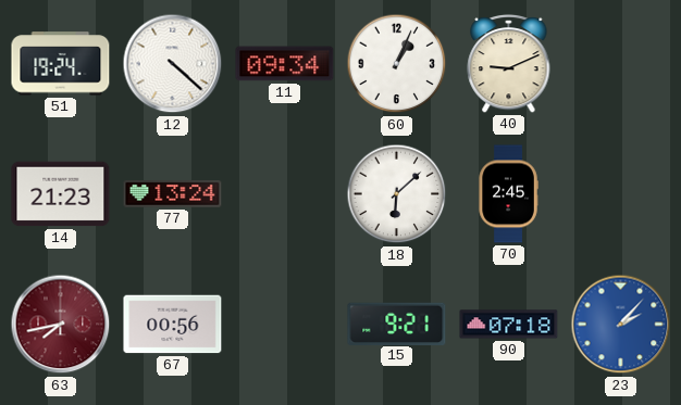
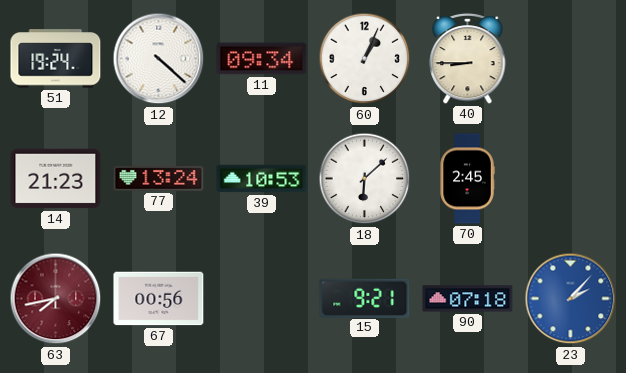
40: 9:11 -> 8:45 (468, 58)
39: none -> 10:53 (262, 179)
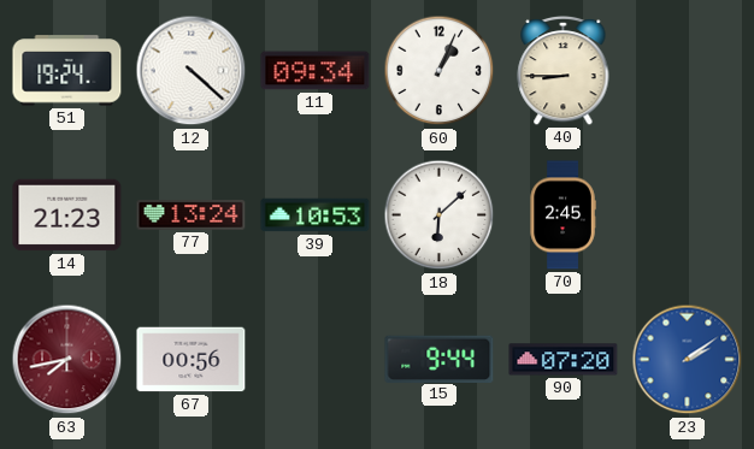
15: 9:21 -> 9:44 (440, 359)
90: 07:18 -> 07:20 (564, 360)
23: 2:07 -> 2:09 (688, 360)
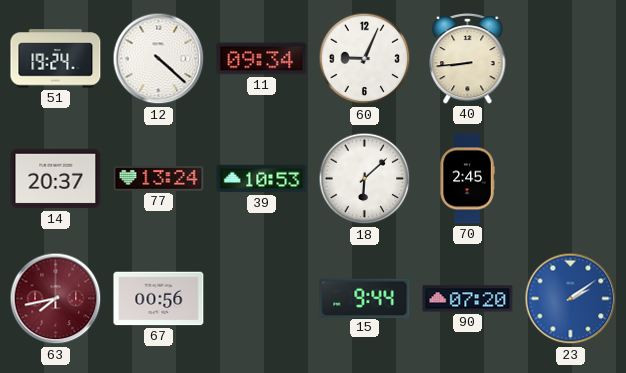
60: 1:04 -> 9:04 (365, 59)
40: 8:45 -> 8:44 (468, 58)
14: 21:23 -> 20:37 (56, 179)
